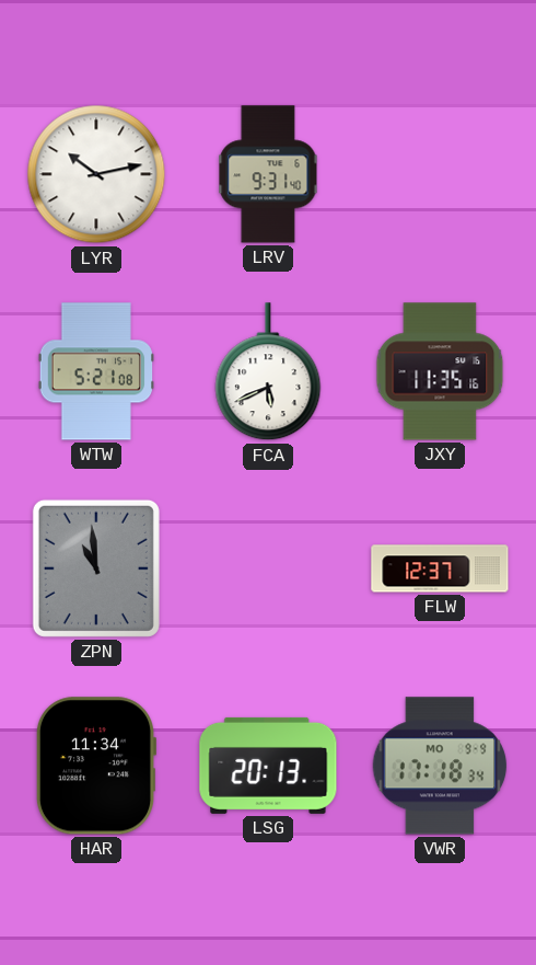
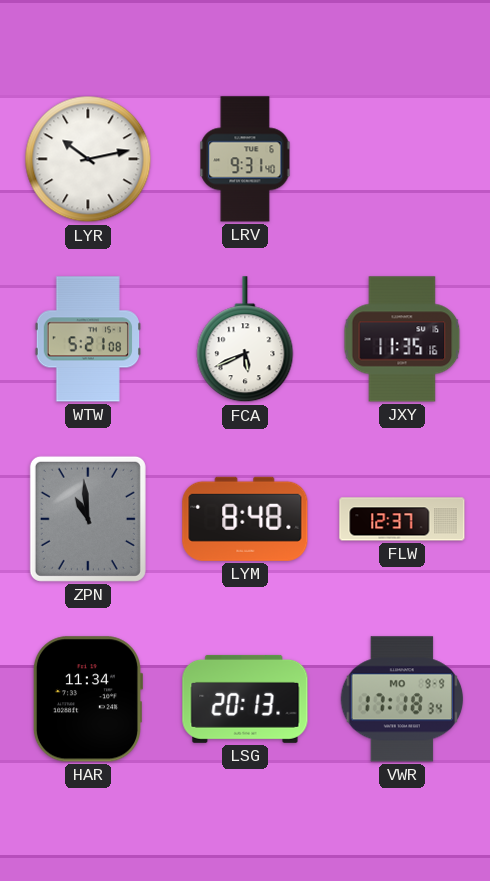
LYM: none -> 8:48 (245, 519)
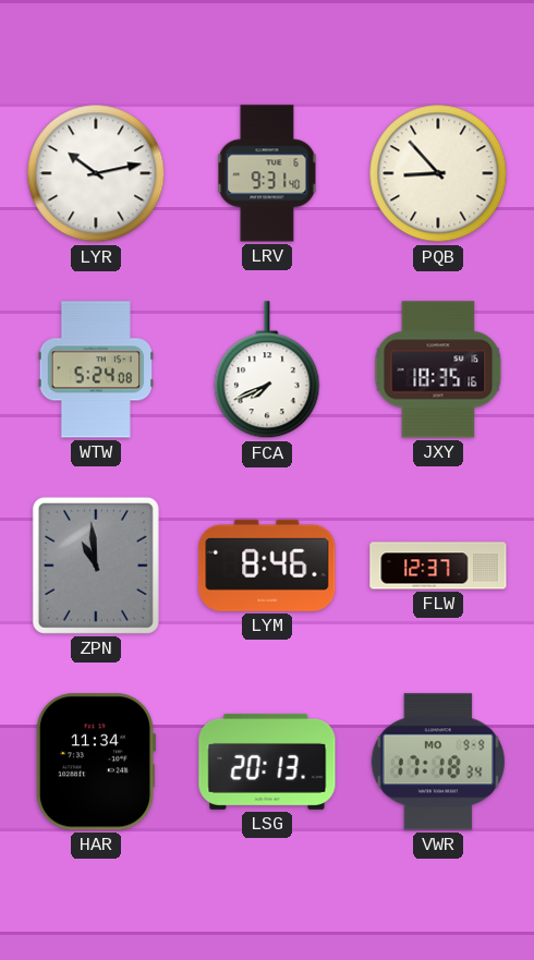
PQB: none -> 8:53 (438, 173)
WTW: 5:21 -> 5:24 (95, 369)
FCA: 5:41 -> 7:41 (267, 370)
JXY: 11:35 -> 18:35 (438, 369)
LYM: 8:48 -> 8:46 (267, 566)
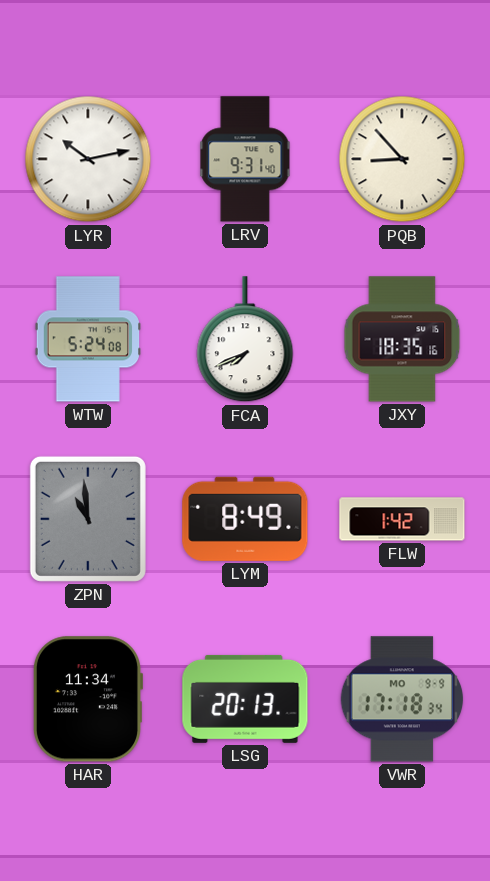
LYM: 8:46 -> 8:49 (245, 519)
FLW: 12:37 -> 1:42 (402, 519)
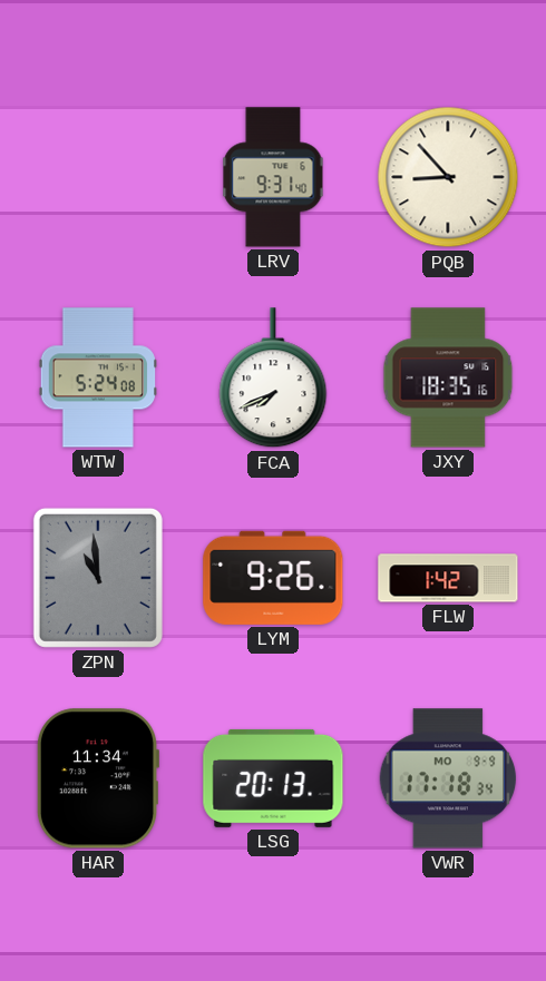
LYR: 10:13 -> none (88, 159)
LYM: 8:49 -> 9:26 (273, 578)
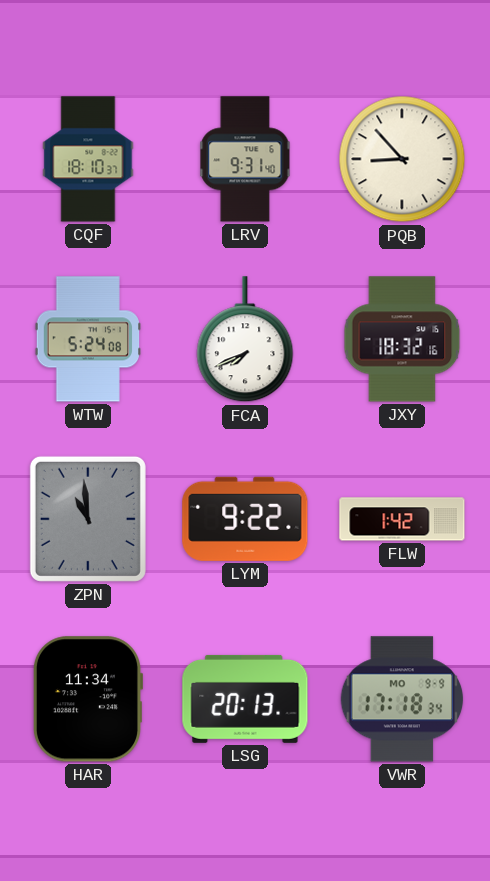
CQF: none -> 18:10 (88, 159)
JXY: 18:35 -> 18:32 (402, 339)
LYM: 9:26 -> 9:22 (245, 519)
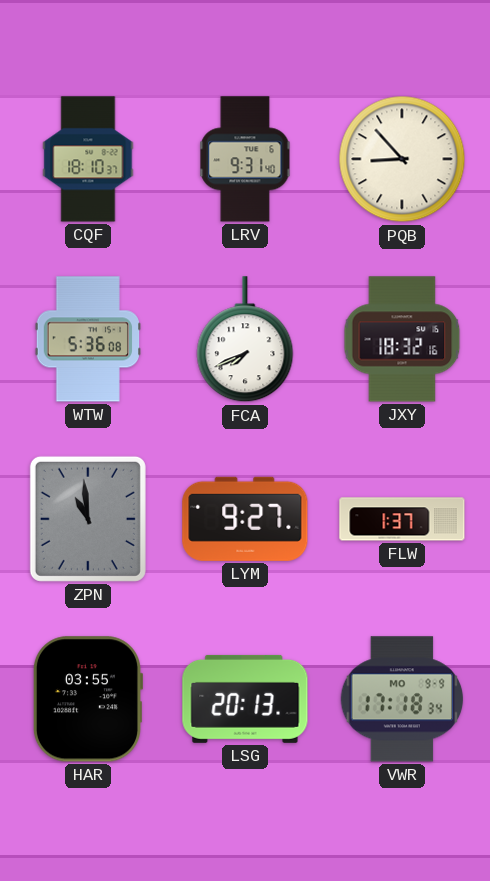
WTW: 5:24 -> 5:36 (87, 339)
LYM: 9:22 -> 9:27 (245, 519)
FLW: 1:42 -> 1:37 (402, 519)
HAR: 11:34 -> 03:55 (87, 699)
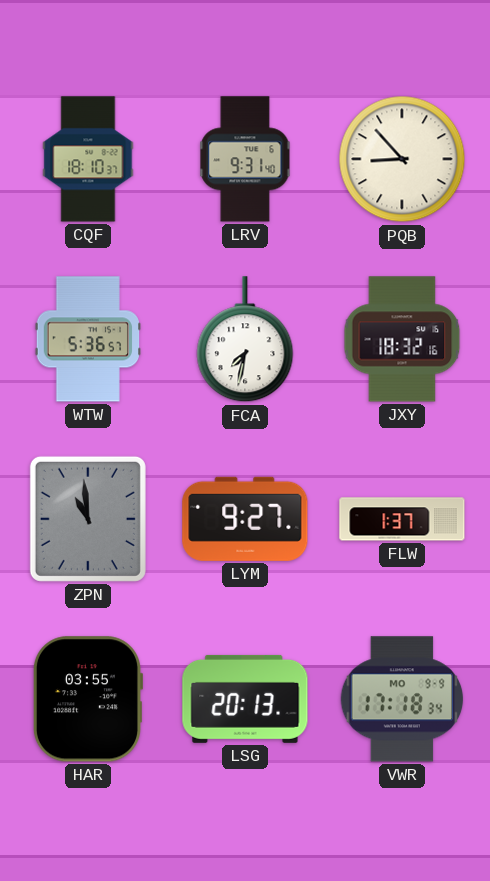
WTW: 5:36:08 -> 5:36:57 (87, 339)
FCA: 7:41 -> 7:32 (245, 340)
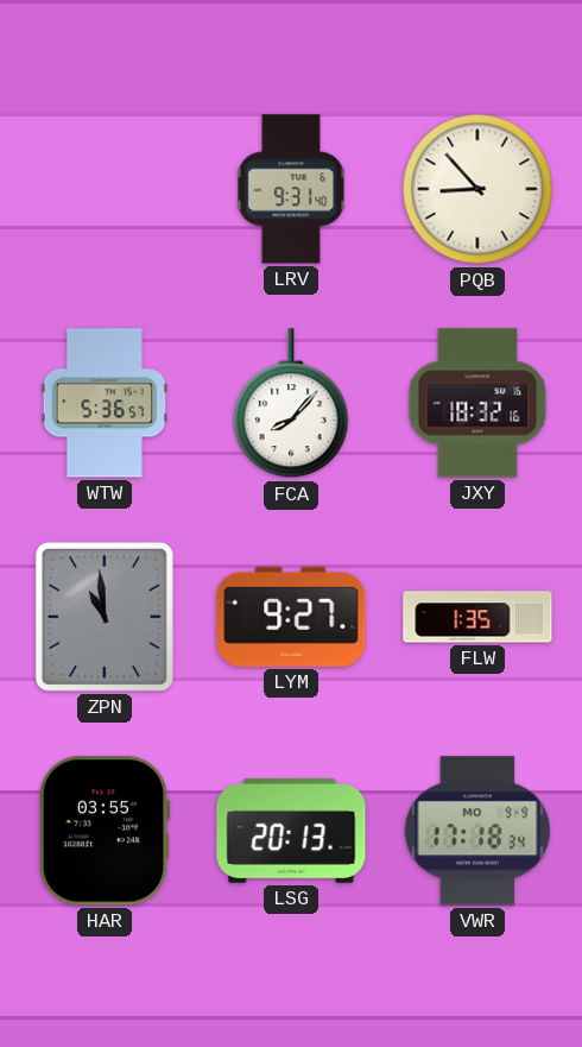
CQF: 18:10 -> none (88, 159)
FCA: 7:32 -> 8:07 (291, 404)
FLW: 1:37 -> 1:35 (477, 617)
